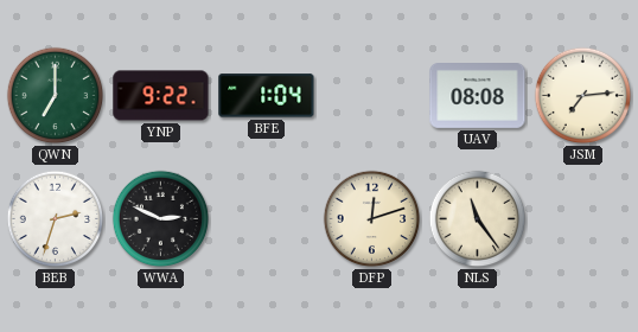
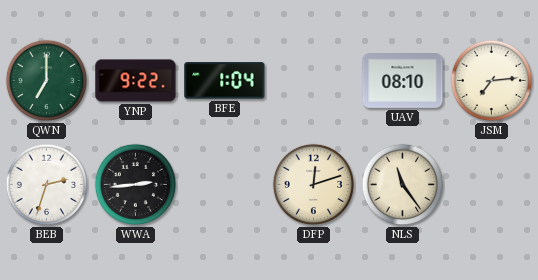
UAV: 08:08 -> 08:10 (403, 81)
WWA: 2:49 -> 2:44 (136, 185)
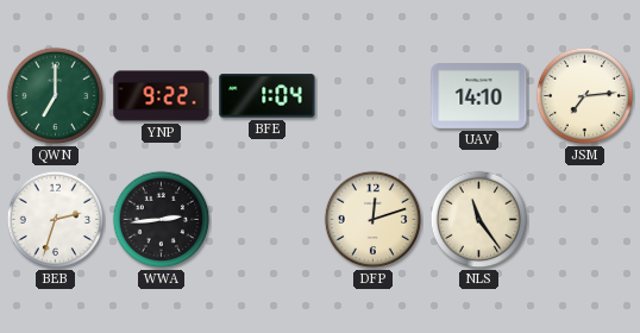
UAV: 08:10 -> 14:10 (479, 96)
